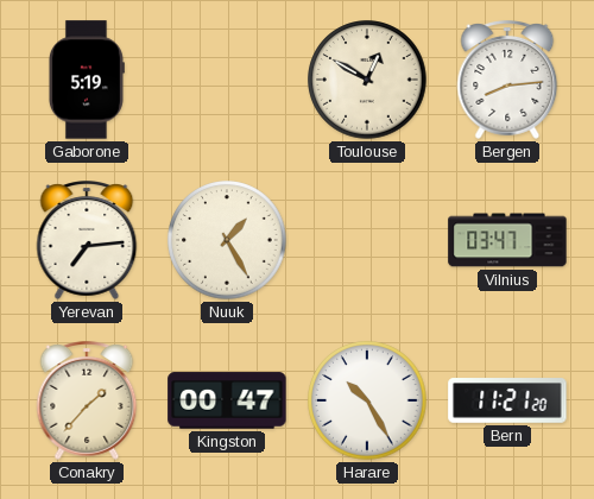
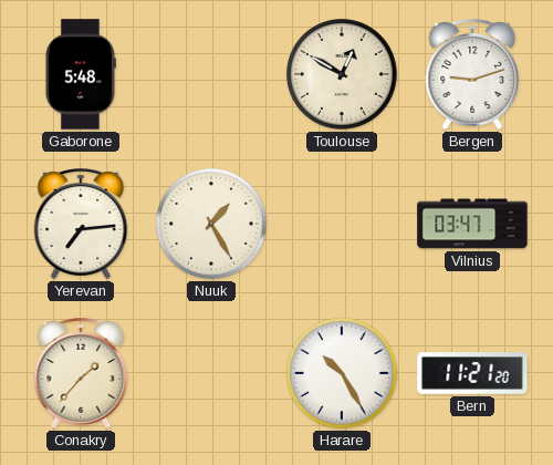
Gaborone: 5:19 -> 5:48 (80, 74)
Bergen: 8:14 -> 9:12 (472, 75)
Kingston: 00:47 -> none (227, 400)
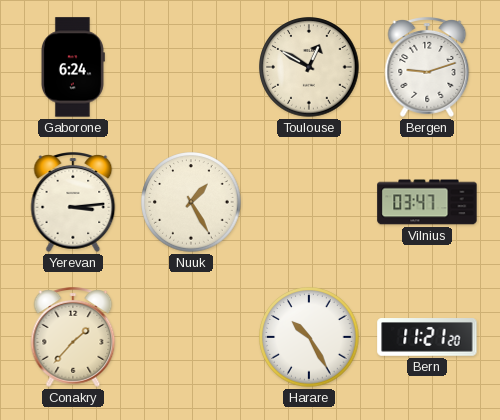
Gaborone: 5:48 -> 6:24 (72, 67)
Yerevan: 7:14 -> 3:14 (73, 203)
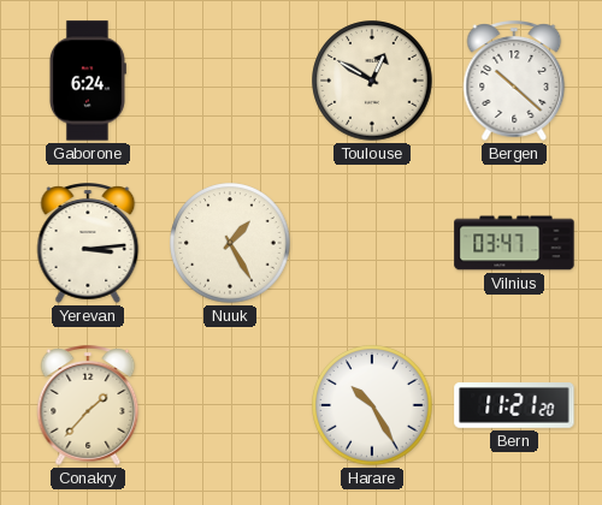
Bergen: 9:12 -> 10:22 (514, 82)
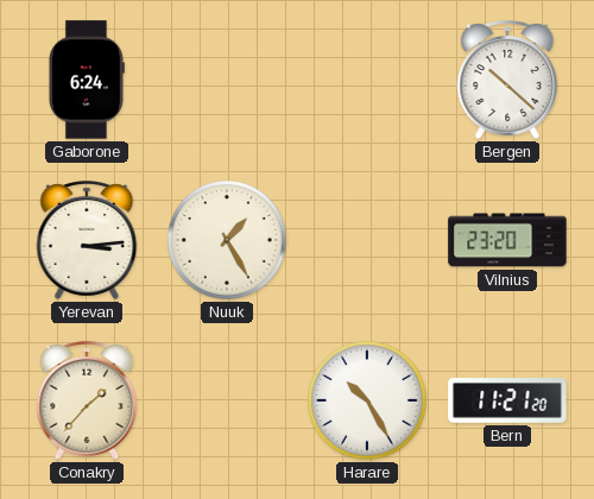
Toulouse: 12:50 -> none (372, 81)
Vilnius: 03:47 -> 23:20 (507, 240)
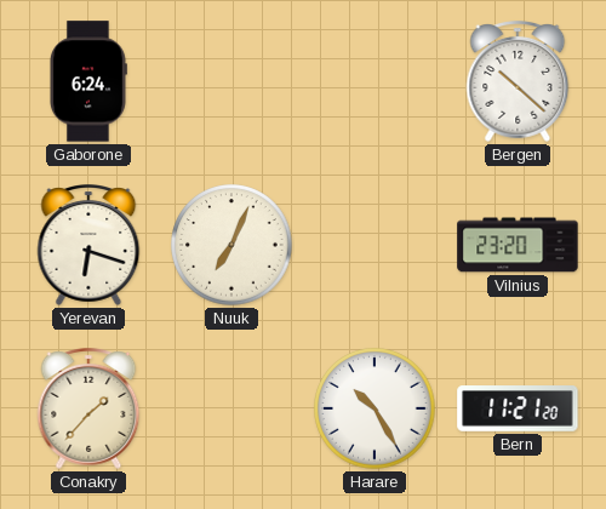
Yerevan: 3:14 -> 6:18 (88, 246)
Nuuk: 1:25 -> 7:04 (231, 245)
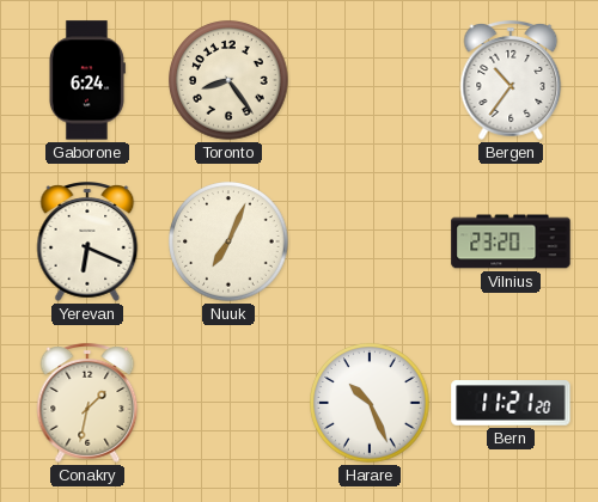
Toronto: none -> 8:24 (228, 80)
Bergen: 10:22 -> 10:36 (511, 81)
Yerevan: 6:18 -> 6:19 (87, 243)
Conakry: 1:37 -> 1:32 (87, 404)
Harare: 10:25 -> 10:26 (370, 403)
